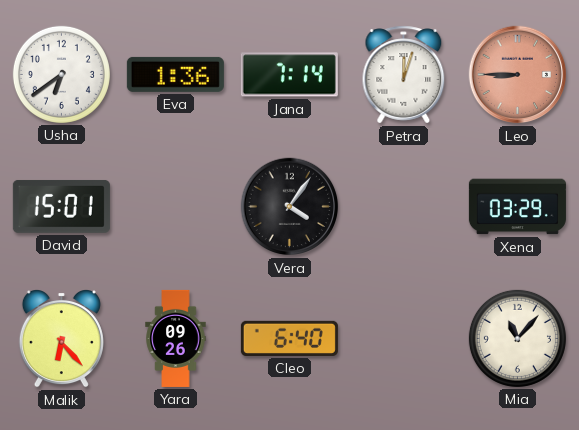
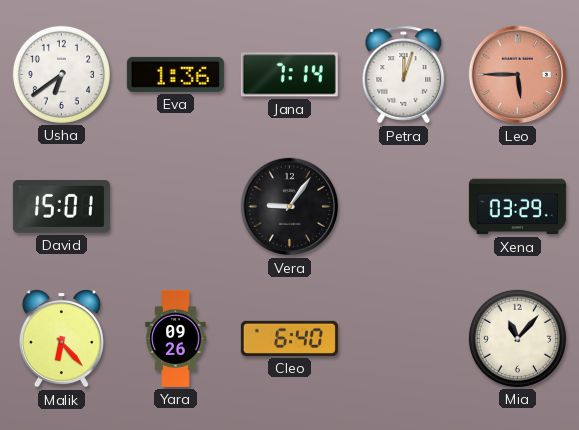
Leo: 8:45 -> 5:45 (518, 75)
Vera: 4:06 -> 9:06 (290, 207)
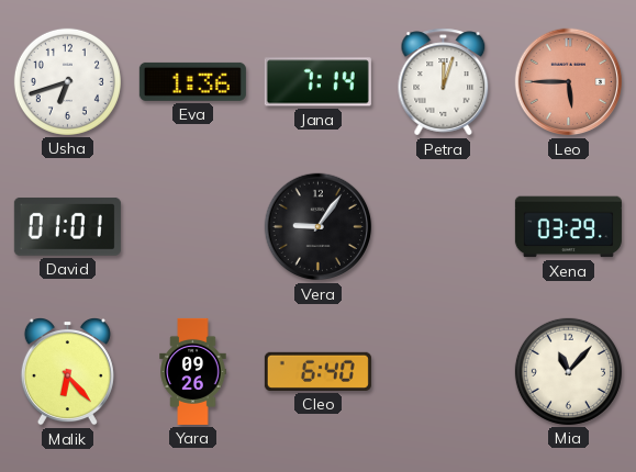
Usha: 6:39 -> 6:42 (67, 81)
David: 15:01 -> 01:01 (67, 226)
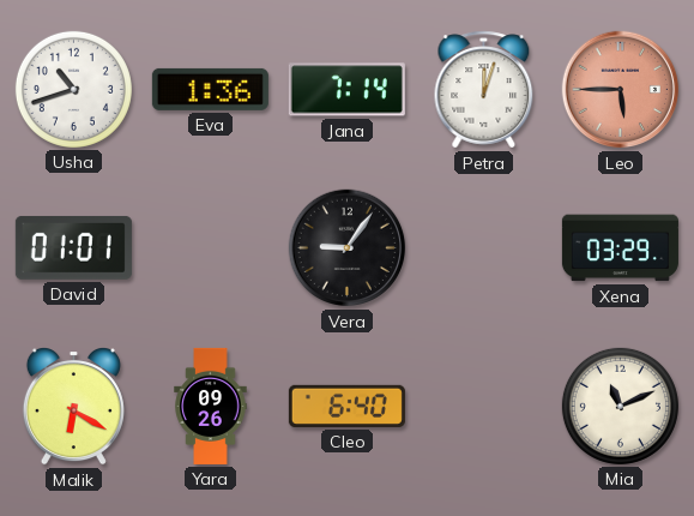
Usha: 6:42 -> 10:42 (73, 89)
Malik: 6:23 -> 6:20 (73, 407)
Mia: 11:07 -> 11:11 (620, 406)
